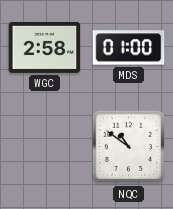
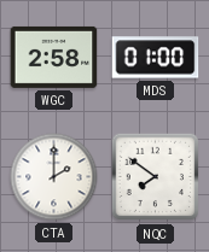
CTA: none -> 2:00 (54, 177)
NQC: 10:51 -> 7:51 (156, 177)
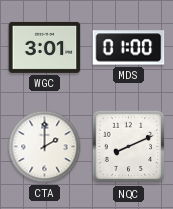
WGC: 2:58 -> 3:01 (45, 47)
NQC: 7:51 -> 8:11 (129, 147)
